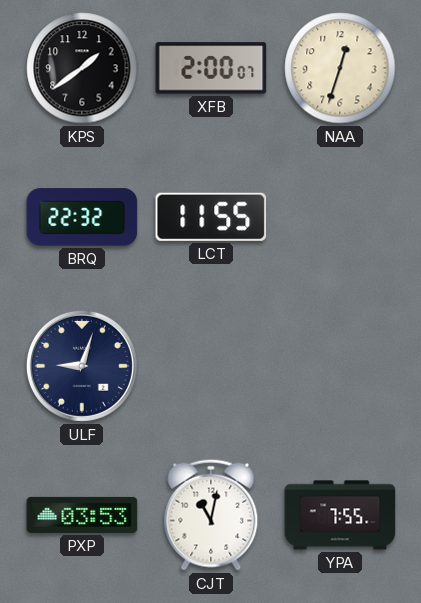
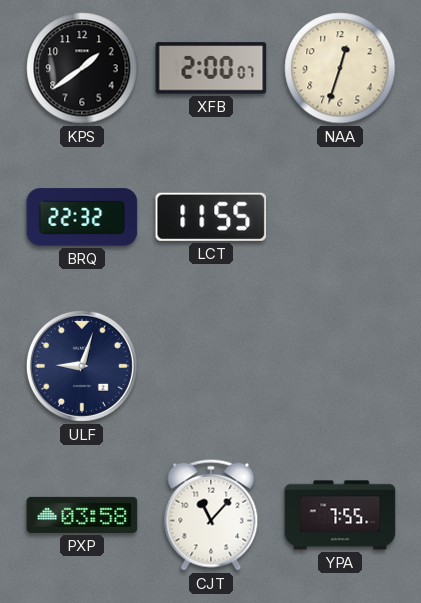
PXP: 03:53 -> 03:58 (82, 515)
CJT: 11:02 -> 11:07 (211, 515)
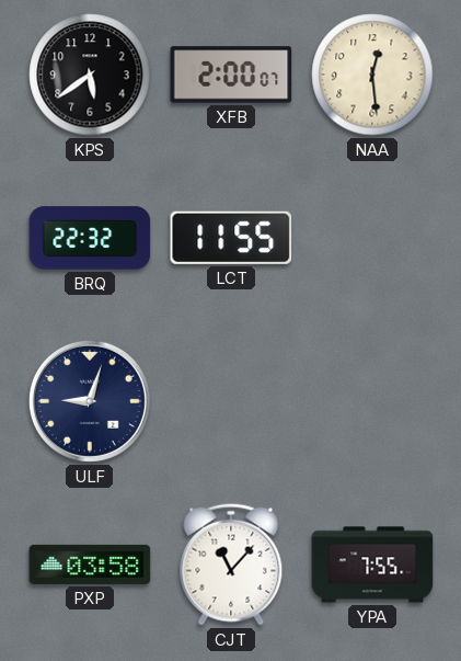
KPS: 1:39 -> 5:39 (90, 75)
NAA: 12:33 -> 12:29 (372, 75)
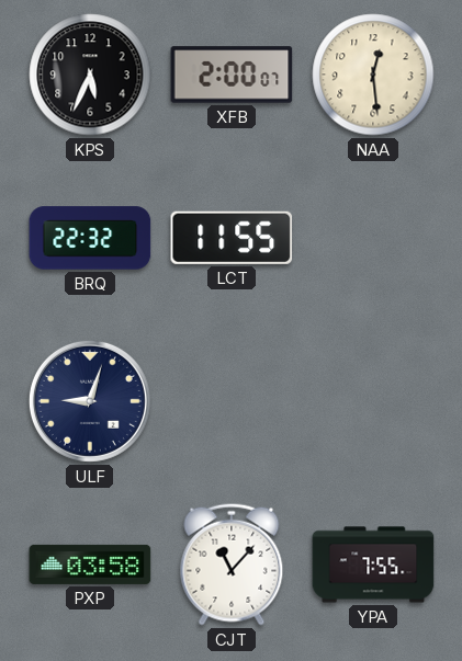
KPS: 5:39 -> 5:34 (90, 75)
